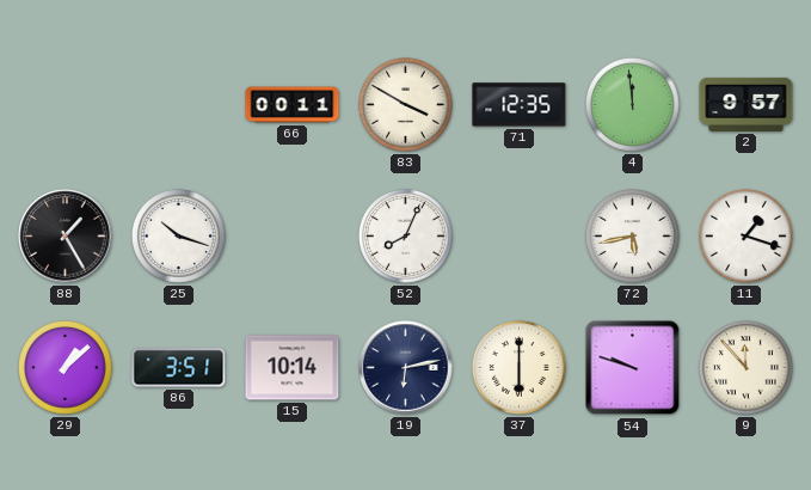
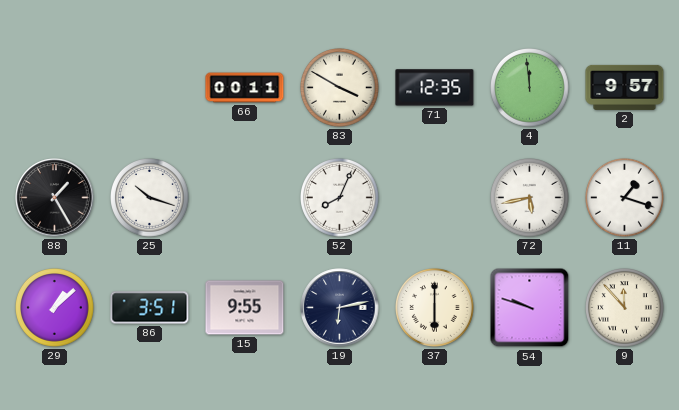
15: 10:14 -> 9:55 (245, 308)
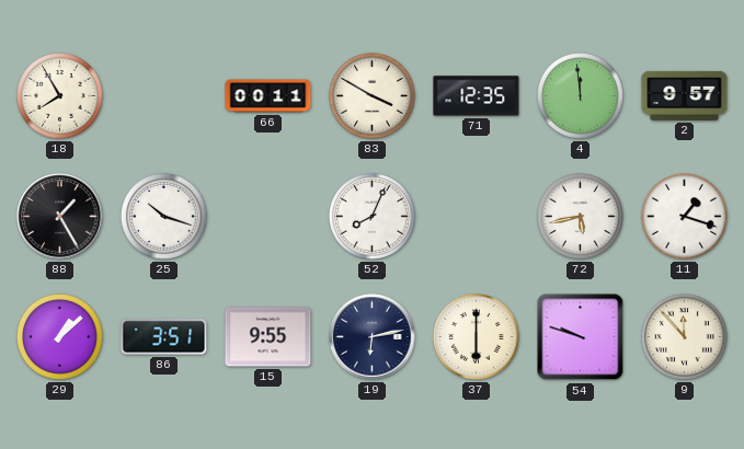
18: none -> 7:55 (60, 96)
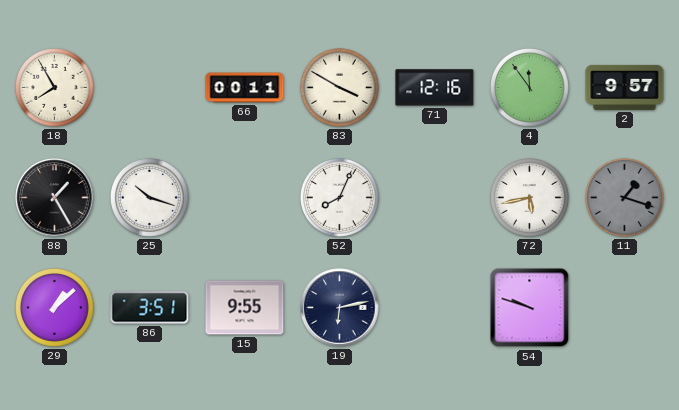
71: 12:35 -> 12:16 (435, 88)
4: 11:59 -> 11:54 (530, 88)
11 dial: white -> grey (625, 198)
37: 6:00 -> none (477, 337)
9: 11:53 -> none (685, 337)
